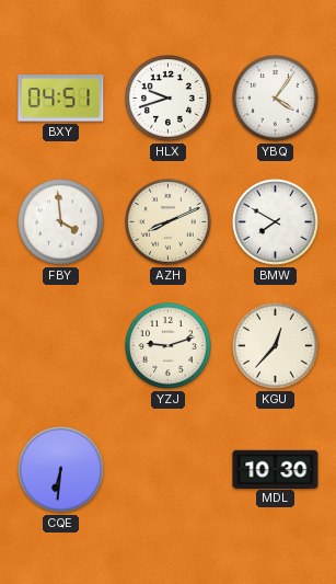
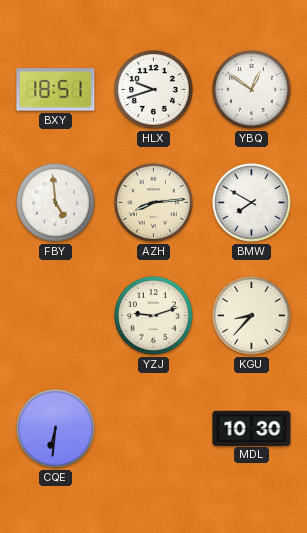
BXY: 04:51 -> 18:51 (56, 90)
YBQ: 4:06 -> 12:51 (252, 90)
FBY: 3:59 -> 4:59 (56, 203)
AZH: 8:11 -> 8:14 (154, 203)
KGU: 12:37 -> 8:37 (252, 316)
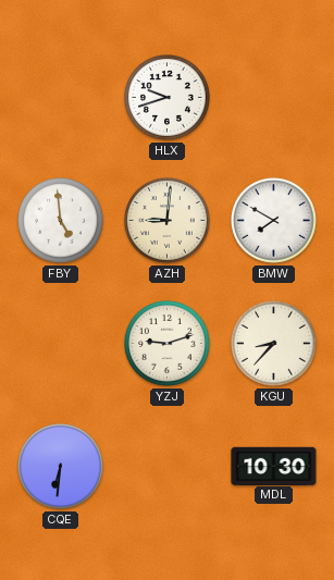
BXY: 18:51 -> none (56, 90)
YBQ: 12:51 -> none (252, 90)
AZH: 8:14 -> 9:01 (168, 221)
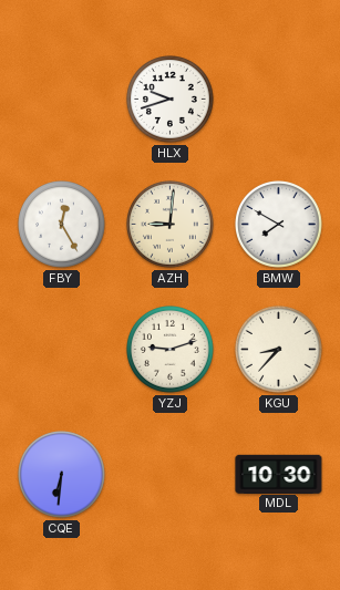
FBY: 4:59 -> 12:25 (62, 225)
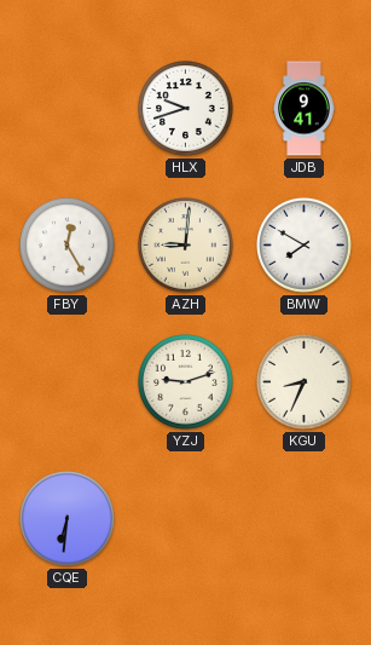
JDB: none -> 9:41 (305, 109)
KGU: 8:37 -> 8:34 (305, 382)
MDL: 10:30 -> none (279, 474)
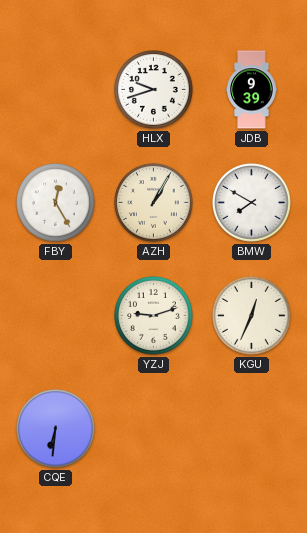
JDB: 9:41 -> 9:39 (252, 90)
AZH: 9:01 -> 1:05 (154, 203)
KGU: 8:34 -> 12:34 (252, 316)
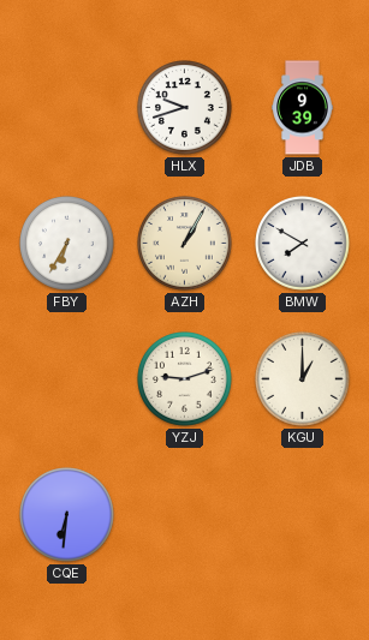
FBY: 12:25 -> 6:35 (67, 244)
KGU: 12:34 -> 1:00 (303, 379)
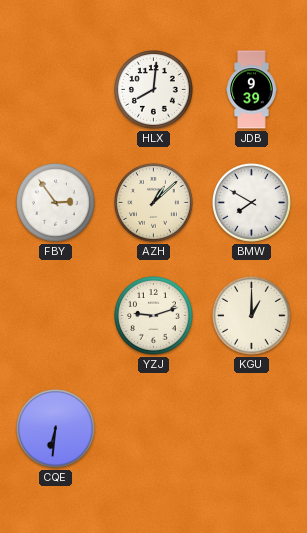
HLX: 9:42 -> 8:01 (154, 90)
FBY: 6:35 -> 2:54 (56, 203)
AZH: 1:05 -> 1:08 (154, 203)
